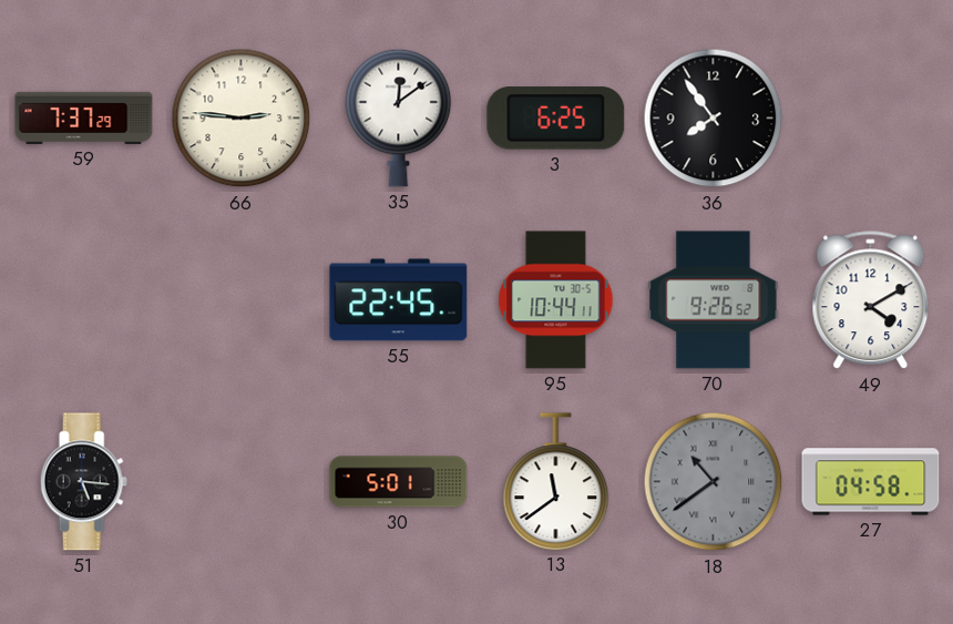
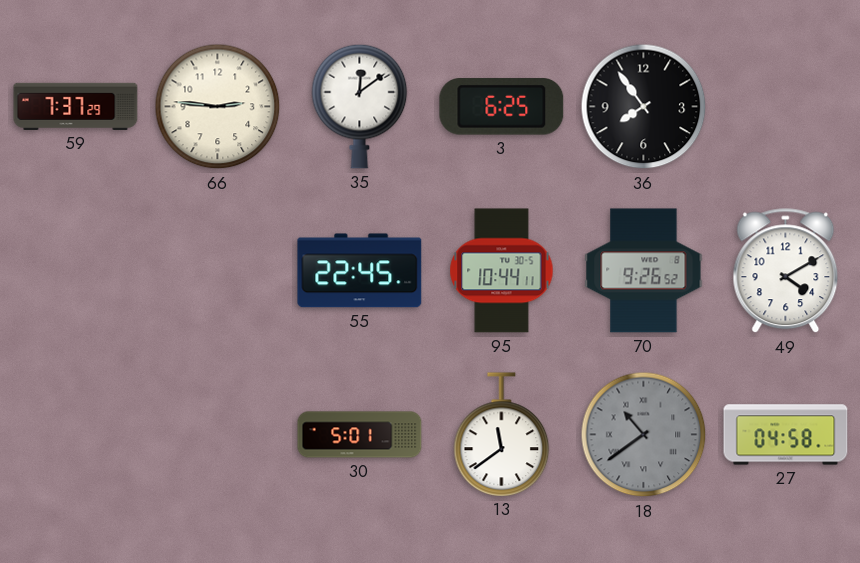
51: 5:16 -> none (83, 482)
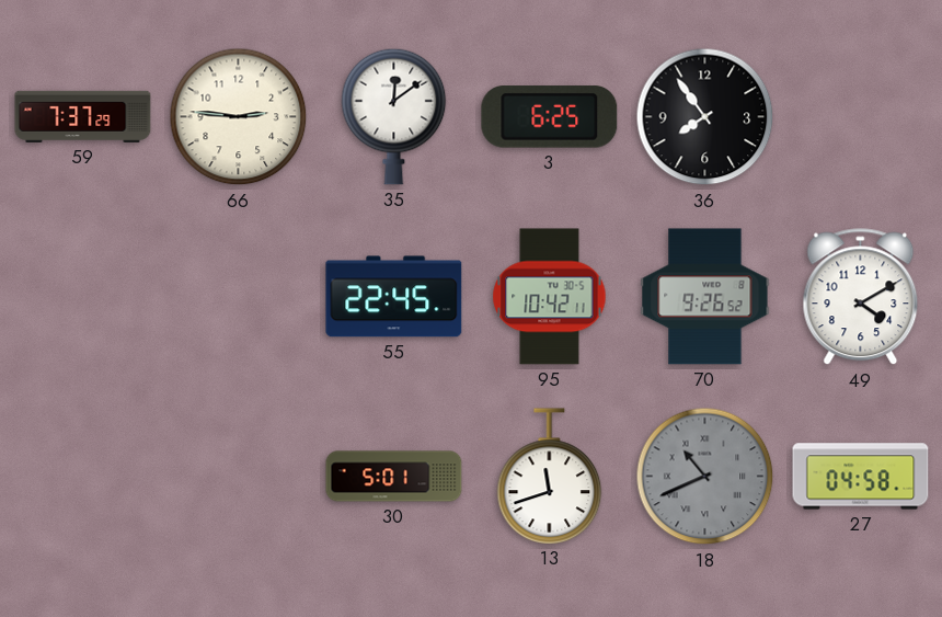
95: 10:44 -> 10:42 (550, 297)
13: 11:39 -> 11:42 (550, 476)
18: 10:39 -> 10:41 (705, 477)
